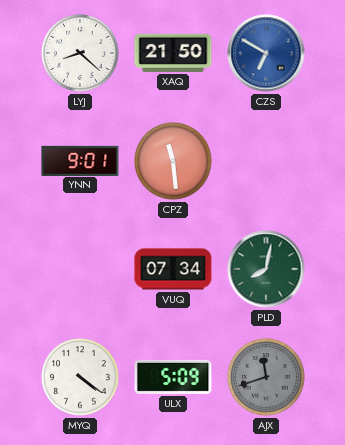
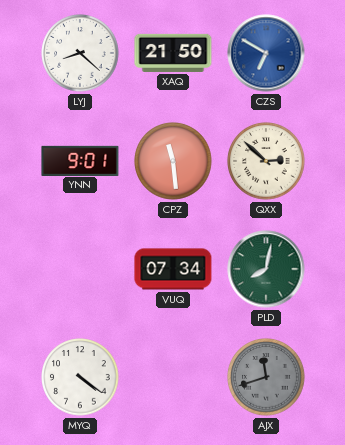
QXX: none -> 2:52 (266, 161)
ULX: 5:09 -> none (173, 377)
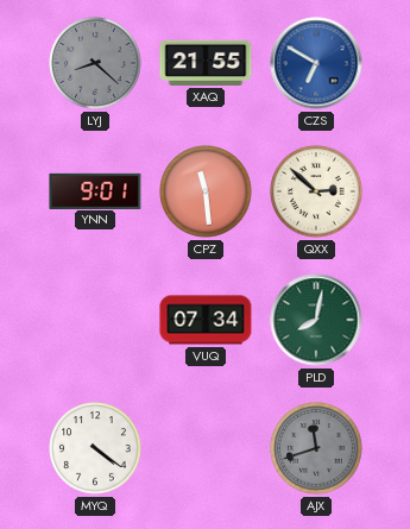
LYJ dial: white -> grey (95, 63)
XAQ: 21:50 -> 21:55 (206, 63)
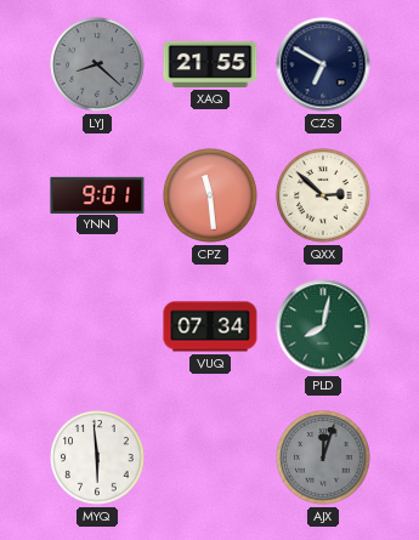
CZS dial: blue -> navy (323, 64)
MYQ: 4:21 -> 5:59 (97, 457)
AJX: 11:42 -> 12:03 (323, 457)
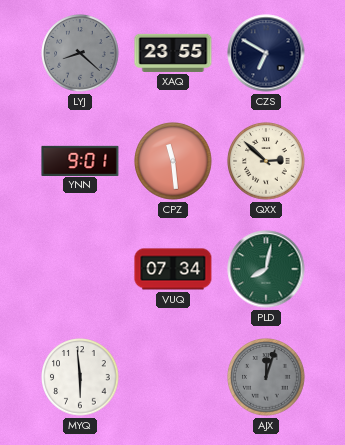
XAQ: 21:55 -> 23:55 (173, 53)
